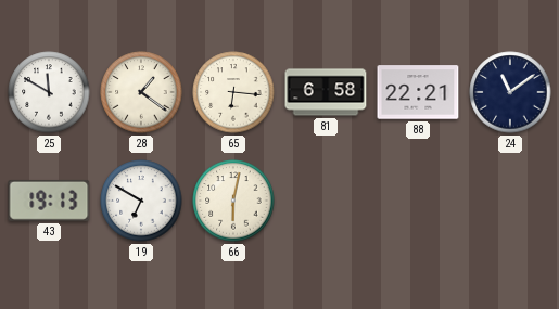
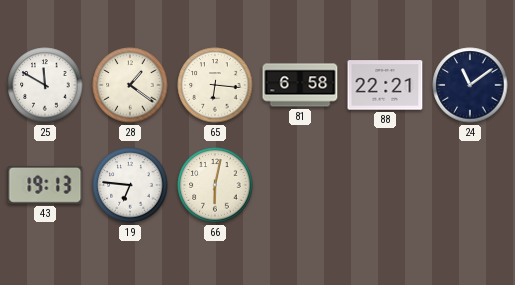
19: 6:50 -> 6:46 (130, 185)
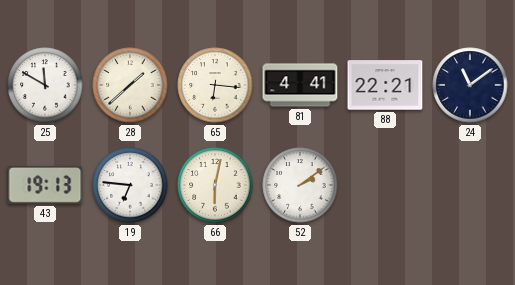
28: 1:21 -> 1:38 (130, 85)
81: 6:58 -> 4:41 (300, 85)
52: none -> 2:09 (300, 185)
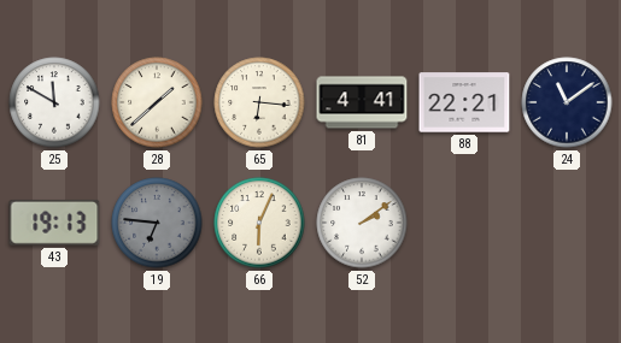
19 dial: white -> grey (157, 223)
66: 6:02 -> 6:04 (259, 223)
